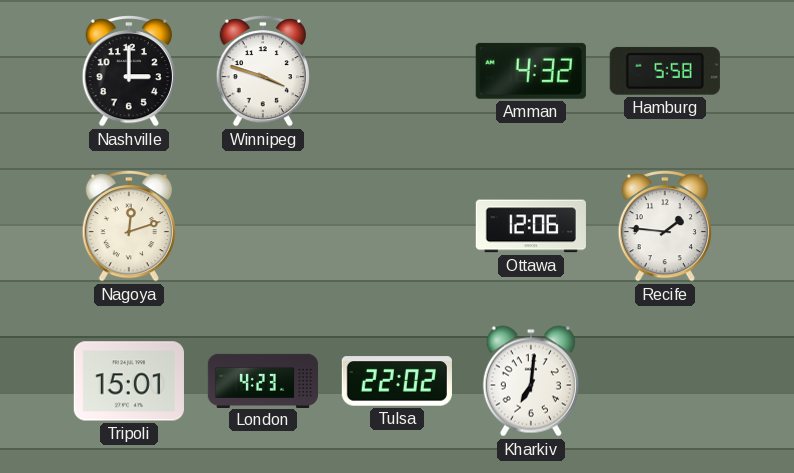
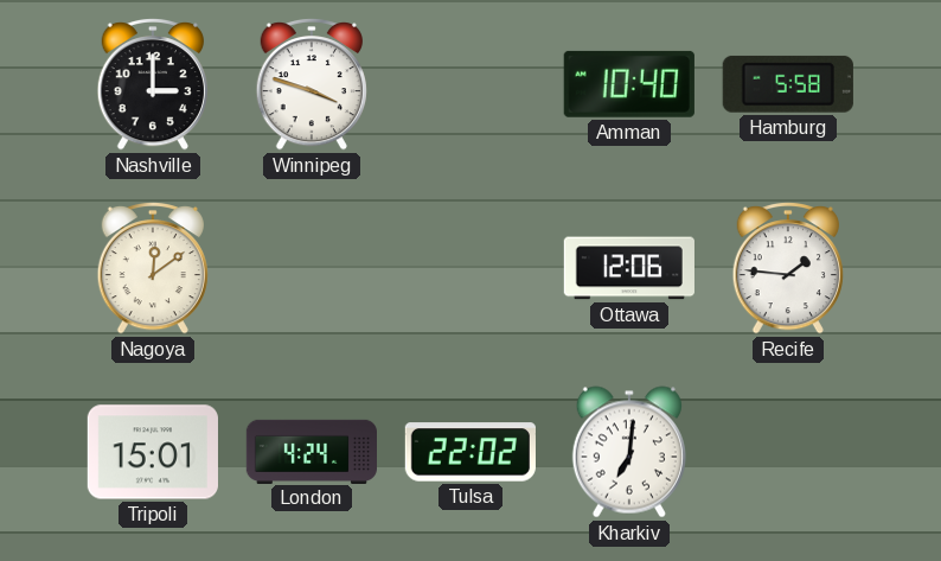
Amman: 4:32 -> 10:40 (629, 84)
Nagoya: 12:12 -> 12:09 (153, 269)
London: 4:23 -> 4:24 (311, 451)
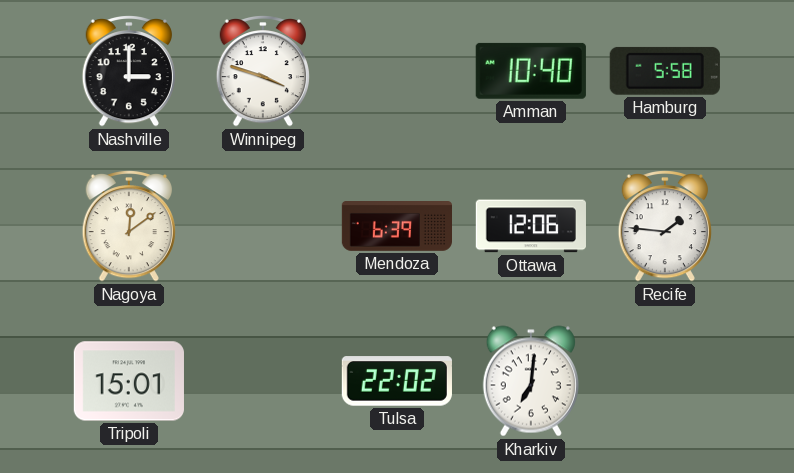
Mendoza: none -> 6:39 (396, 227)
London: 4:24 -> none (311, 451)
